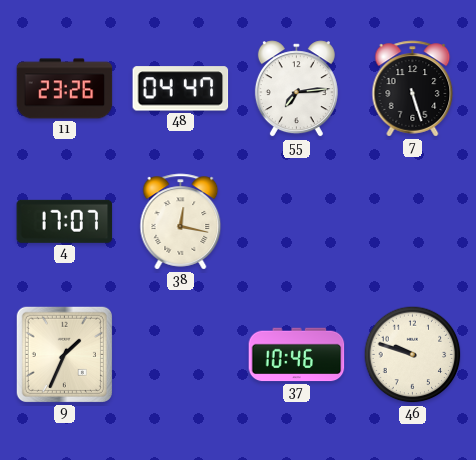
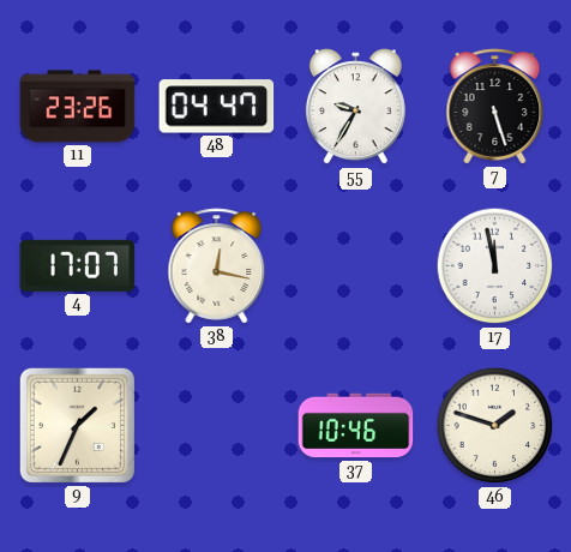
55: 7:14 -> 9:35 (355, 107)
17: none -> 11:58 (495, 266)
46: 9:48 -> 1:48 (495, 426)
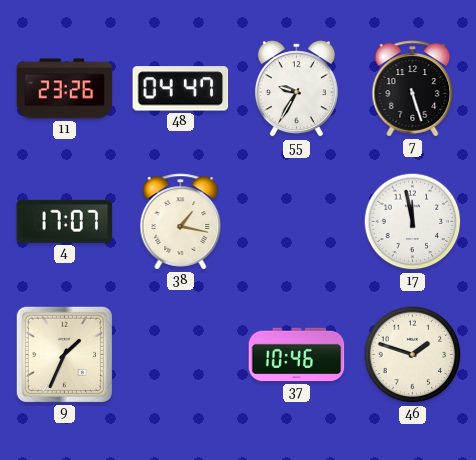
38: 12:17 -> 1:17 (181, 222)
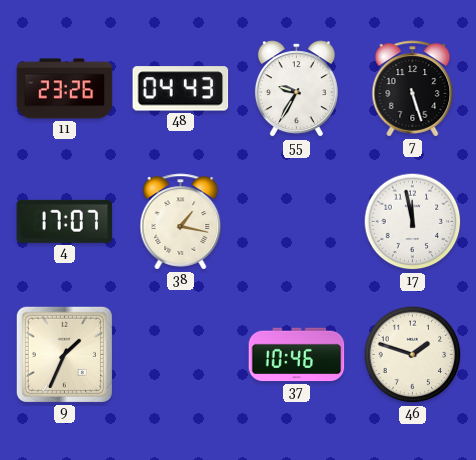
48: 04:47 -> 04:43 (181, 89)
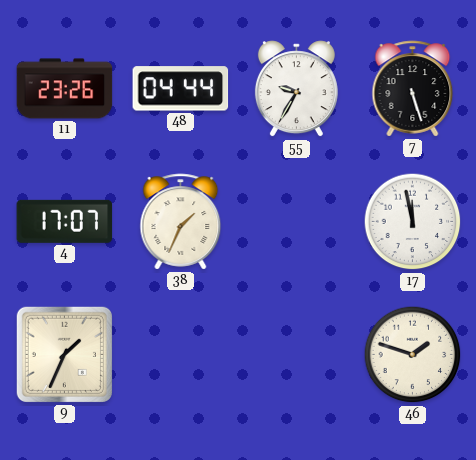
48: 04:43 -> 04:44 (181, 89)
38: 1:17 -> 1:34 (181, 222)
37: 10:46 -> none (297, 355)
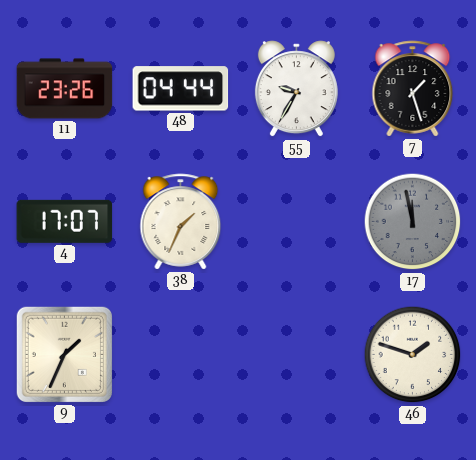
7: 5:27 -> 1:27 (413, 89)
17 dial: white -> grey (413, 222)
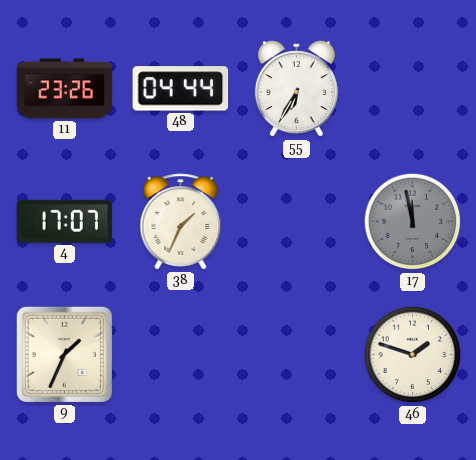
55: 9:35 -> 6:35 (296, 89)
7: 1:27 -> none (413, 89)
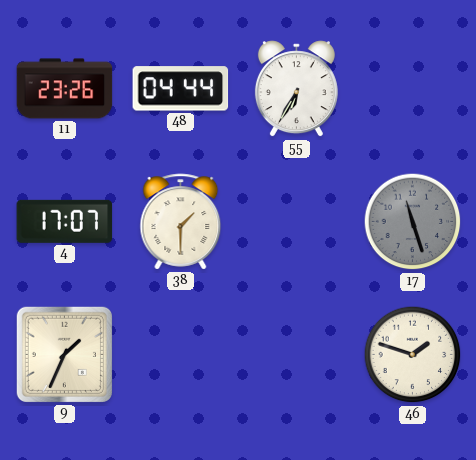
38: 1:34 -> 1:30 (181, 222)
17: 11:58 -> 11:27 (413, 222)
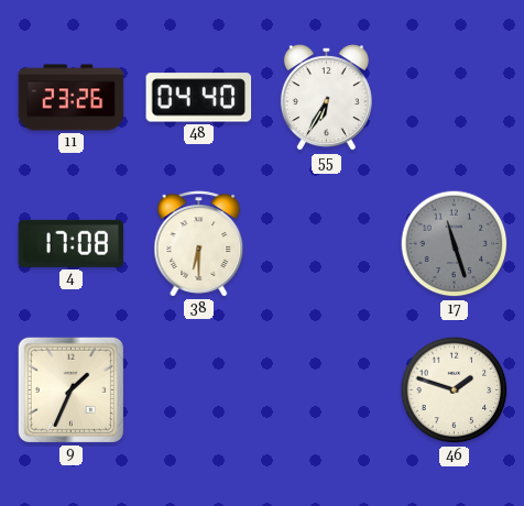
48: 04:44 -> 04:40 (199, 98)
4: 17:07 -> 17:08 (72, 243)
38: 1:30 -> 6:30 (199, 244)
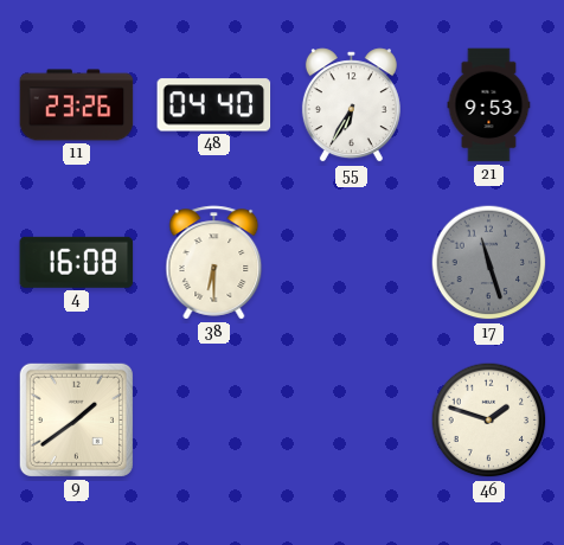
21: none -> 9:53 (489, 105)
4: 17:08 -> 16:08 (77, 262)
9: 1:34 -> 1:39 (76, 419)
